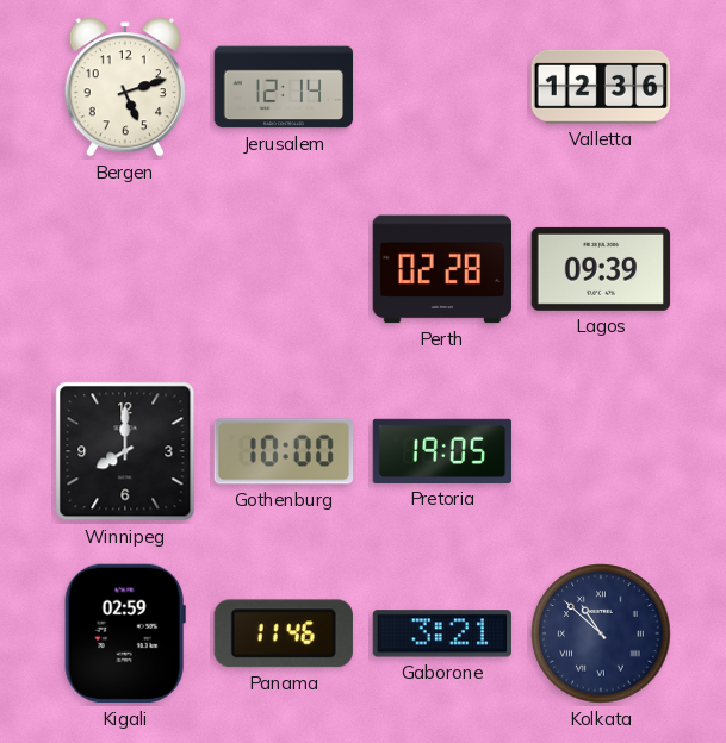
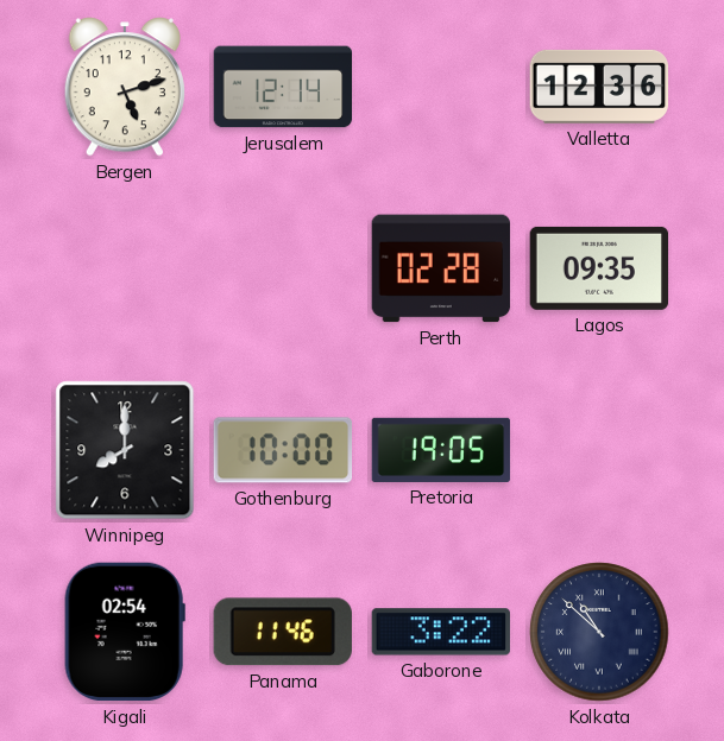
Lagos: 09:39 -> 09:35 (599, 268)
Kigali: 02:59 -> 02:54 (125, 632)
Gaborone: 3:21 -> 3:22 (440, 632)
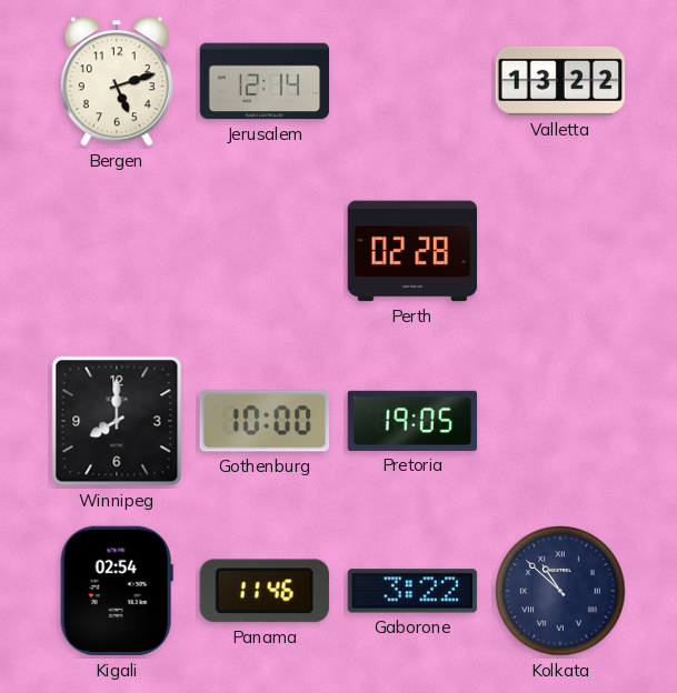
Valletta: 12:36 -> 13:22 (560, 81)
Lagos: 09:35 -> none (599, 268)
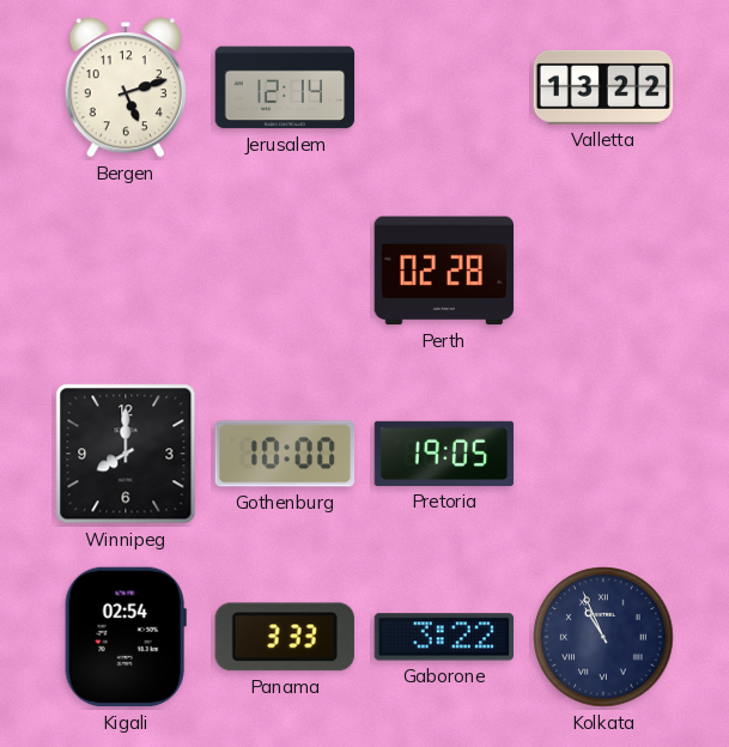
Panama: 11:46 -> 3:33 (285, 637)
Kolkata: 10:52 -> 10:56 (603, 637)
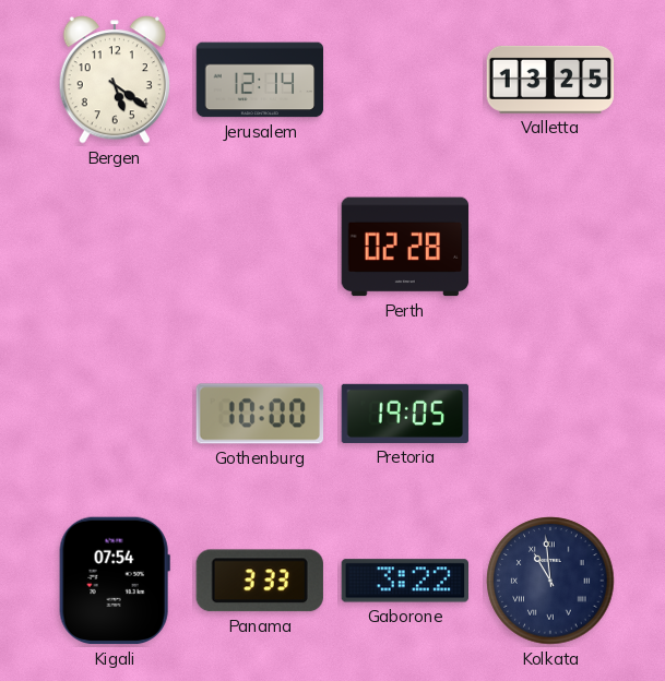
Bergen: 5:12 -> 5:21 (115, 80)
Valletta: 13:22 -> 13:25 (550, 80)
Winnipeg: 8:00 -> none (126, 454)
Kigali: 02:54 -> 07:54 (115, 581)
Kolkata: 10:56 -> 10:59 (550, 581)
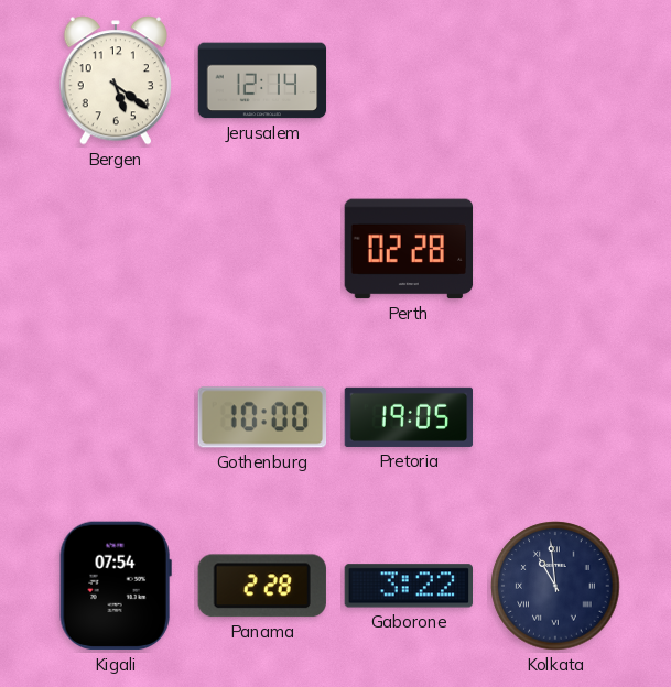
Valletta: 13:25 -> none (550, 80)
Panama: 3:33 -> 2:28 (262, 586)
